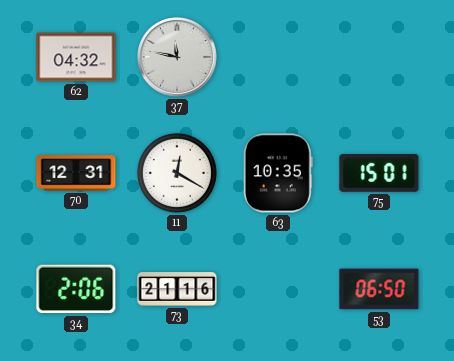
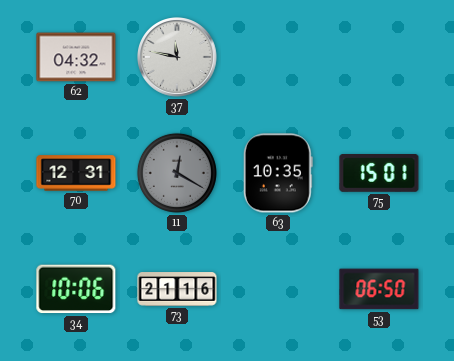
11 dial: white -> grey (177, 173)
34: 2:06 -> 10:06 (76, 289)
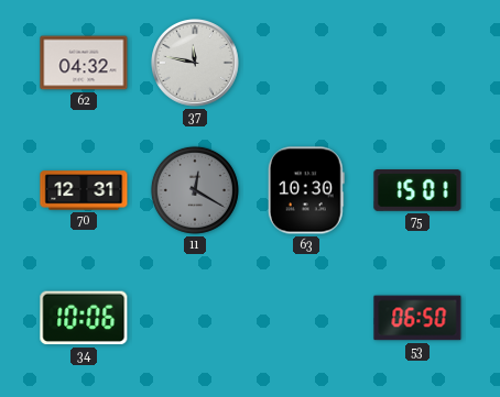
63: 10:35 -> 10:30 (306, 190)
73: 21:16 -> none (177, 289)
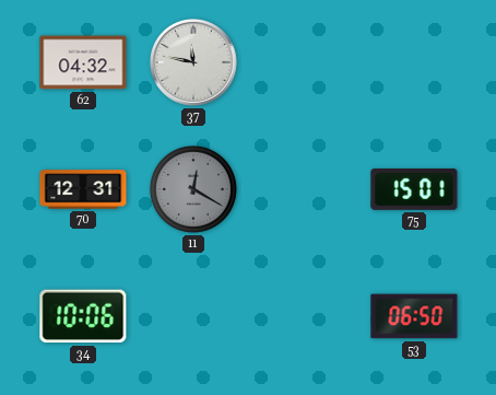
63: 10:30 -> none (306, 190)
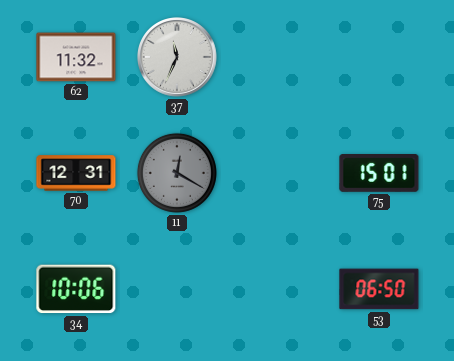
62: 04:32 -> 11:32 (76, 57)
37: 11:47 -> 11:34 (177, 57)
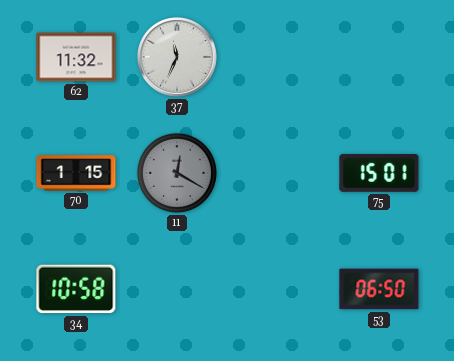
70: 12:31 -> 1:15 (76, 173)
34: 10:06 -> 10:58 (76, 289)
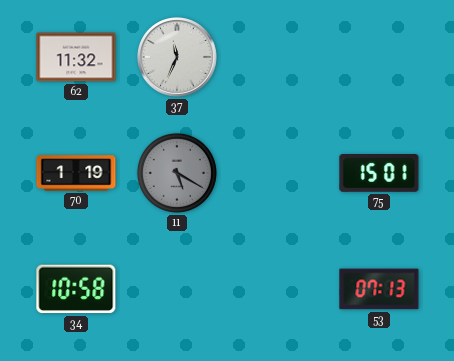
70: 1:15 -> 1:19 (76, 173)
11: 12:20 -> 5:20 (177, 173)
53: 06:50 -> 07:13 (379, 289)
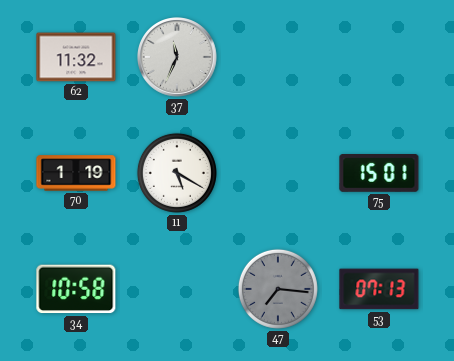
11 dial: grey -> white (177, 173)
47: none -> 7:16 (278, 289)
